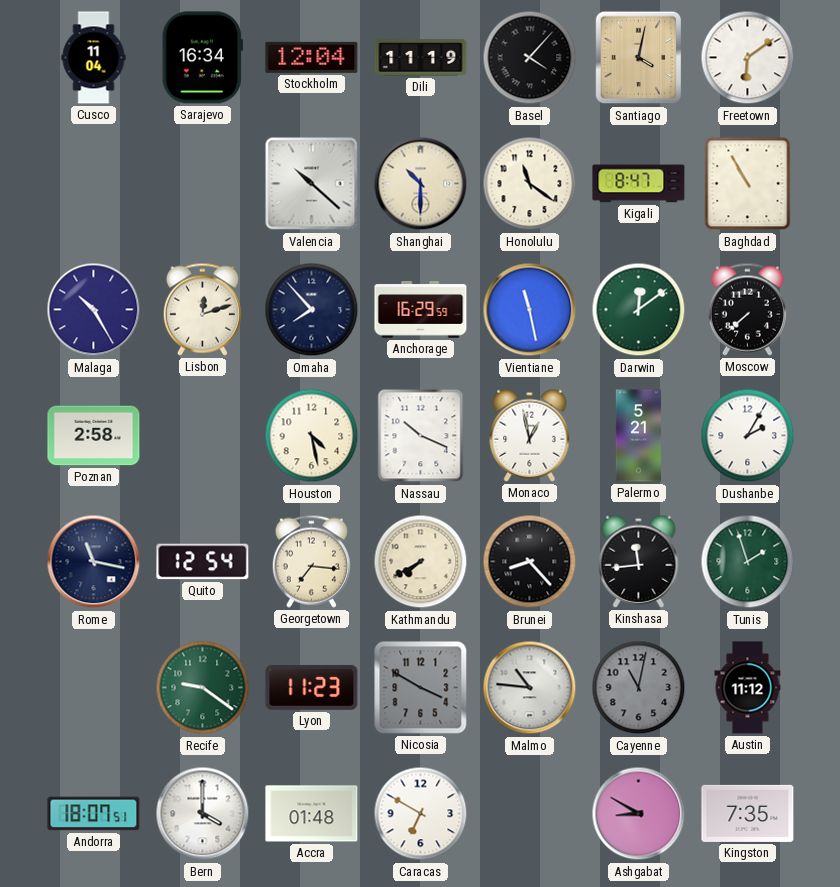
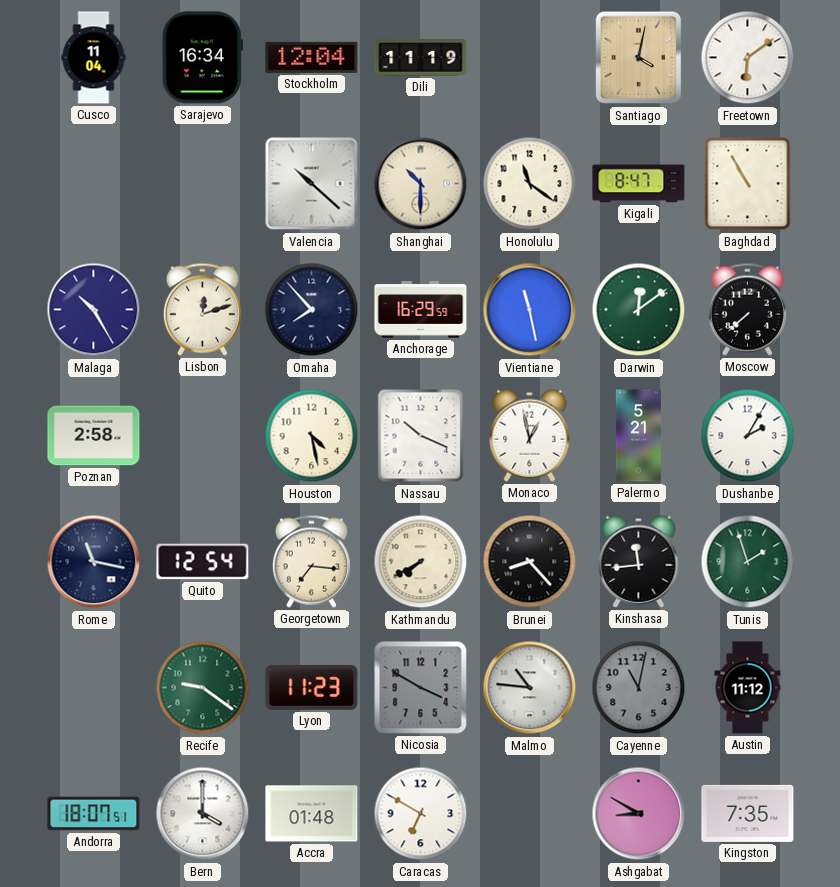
Basel: 4:07 -> none (530, 58)
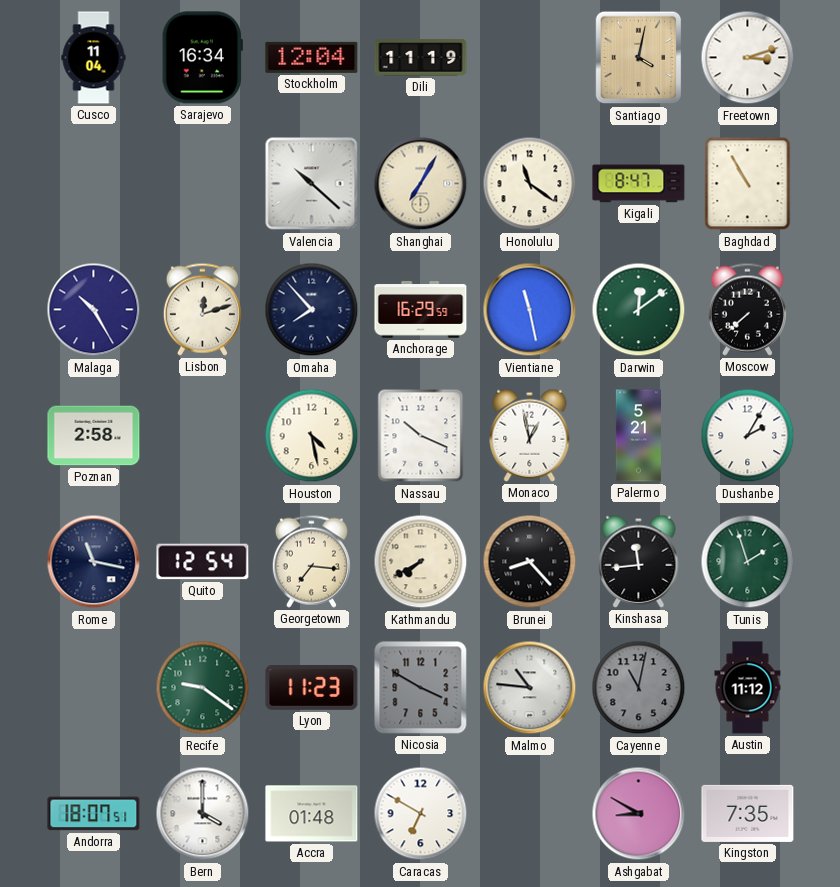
Freetown: 6:09 -> 3:12 (748, 58)
Shanghai: 10:30 -> 7:05 (421, 184)
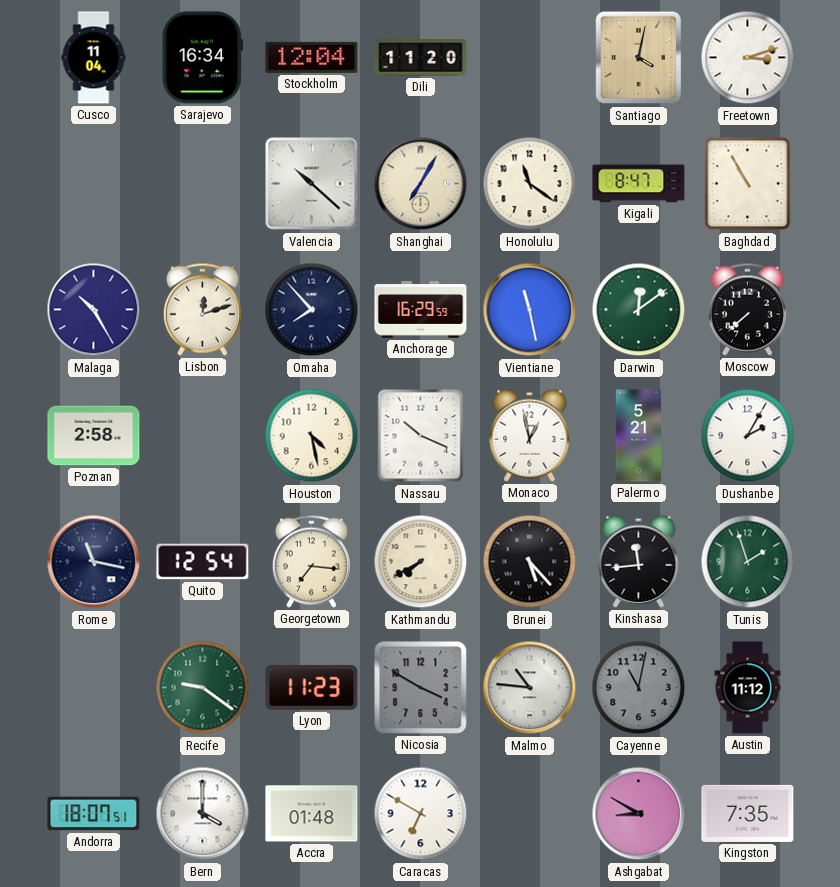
Dili: 11:19 -> 11:20 (421, 58)
Brunei: 8:23 -> 5:23 (530, 562)
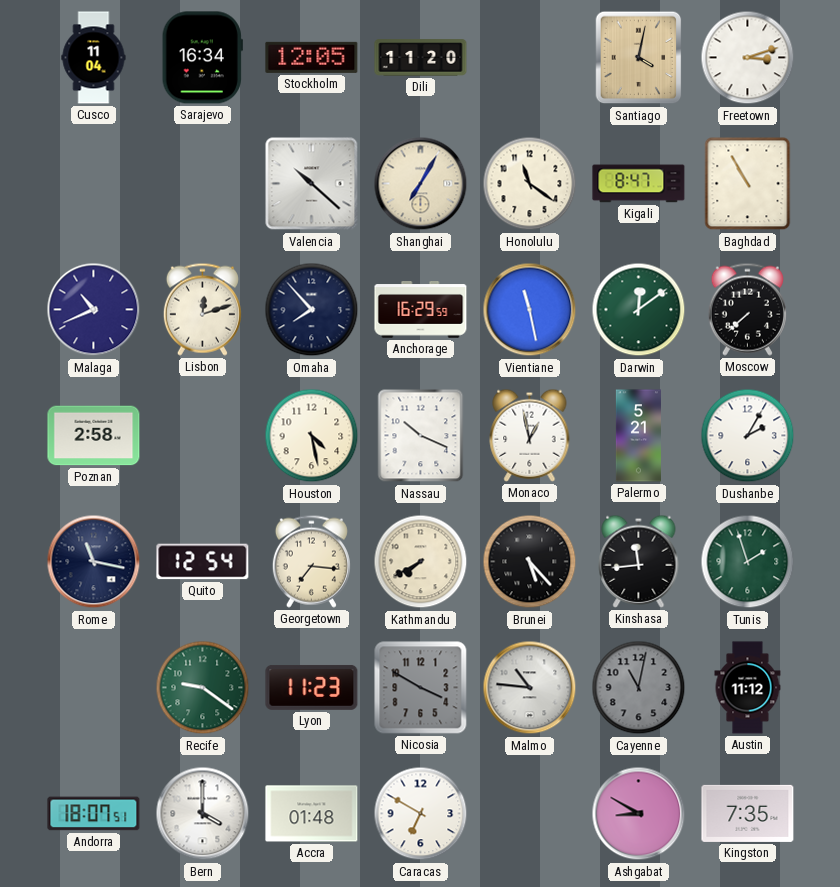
Stockholm: 12:04 -> 12:05 (312, 57)
Malaga: 10:25 -> 10:41 (94, 310)
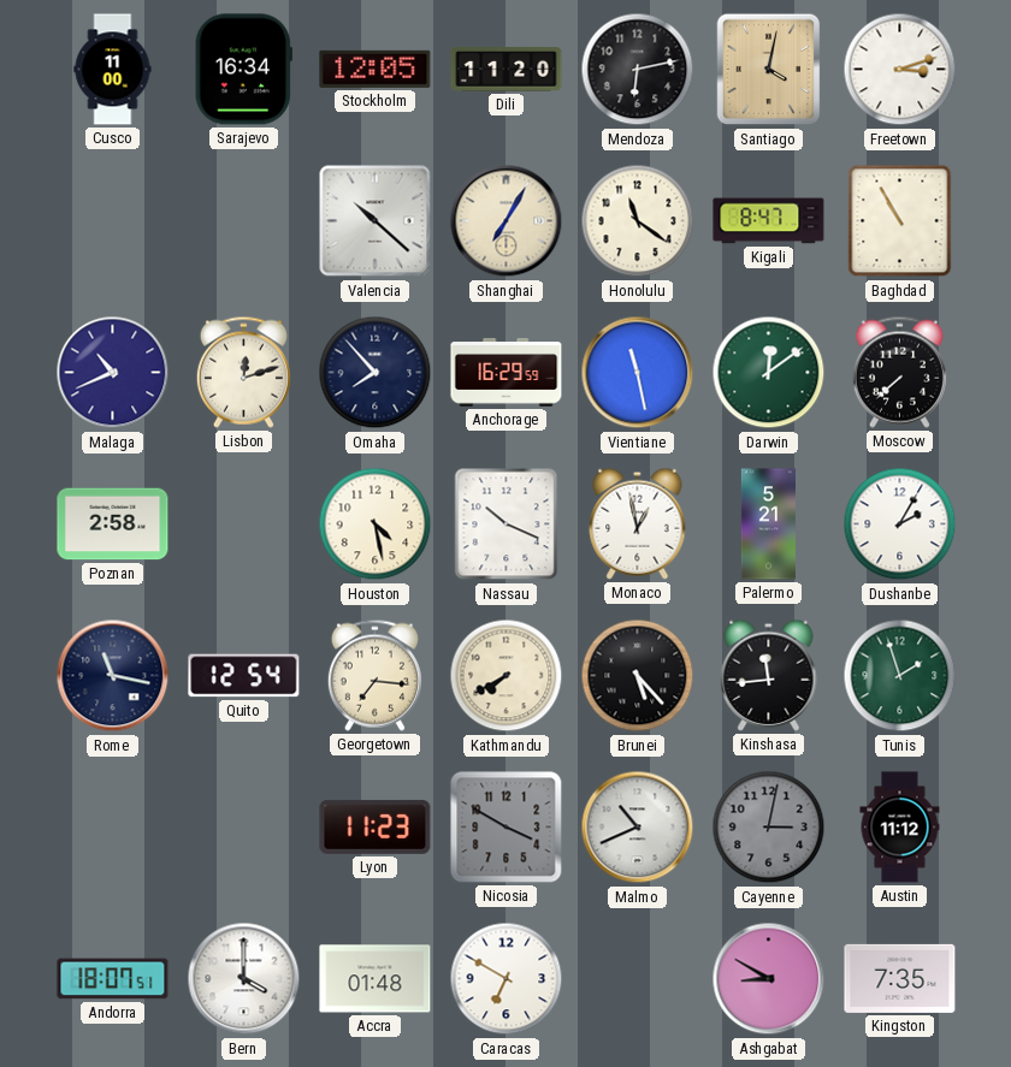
Cusco: 11:04 -> 11:00 (113, 70)
Mendoza: none -> 6:13 (638, 70)
Recife: 9:21 -> none (203, 688)
Malmo: 10:46 -> 10:41 (638, 828)
Cayenne: 11:02 -> 3:02 (769, 828)
